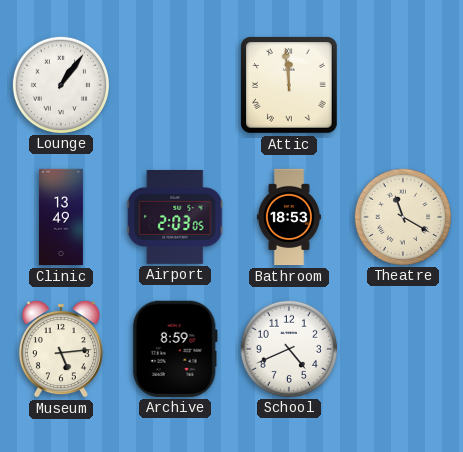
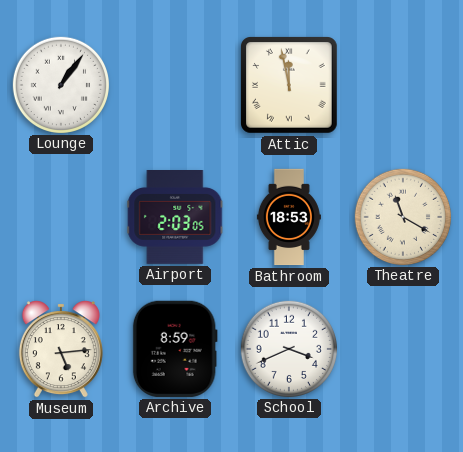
Attic: 11:59 -> 11:58 (290, 86)
Clinic: 13:49 -> none (61, 217)
School: 4:41 -> 3:41 (288, 348)
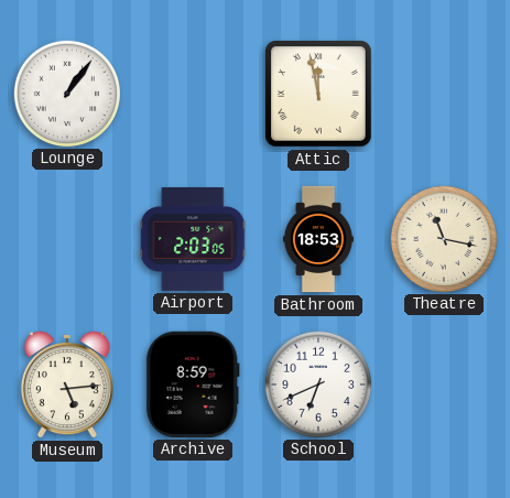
Theatre: 11:20 -> 11:17 (443, 238)
School: 3:41 -> 6:41 (317, 383)
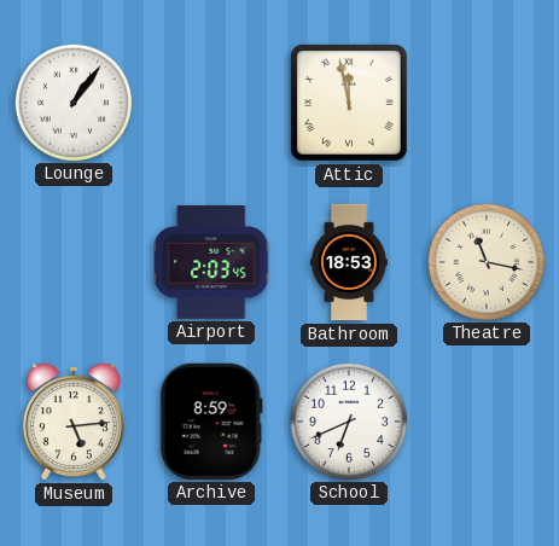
Airport: 2:03:05 -> 2:03:45 (211, 263)
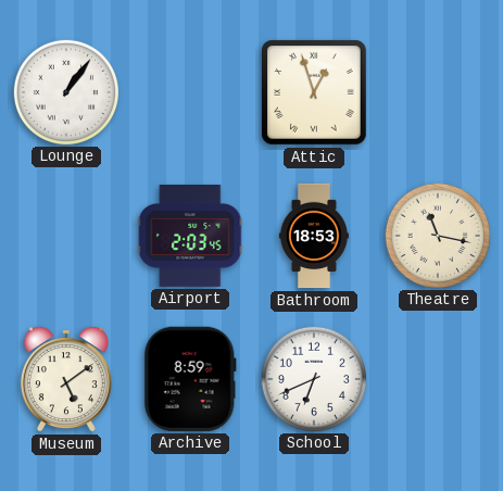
Attic: 11:58 -> 12:57 (315, 93)
Museum: 5:14 -> 5:09 (66, 379)
